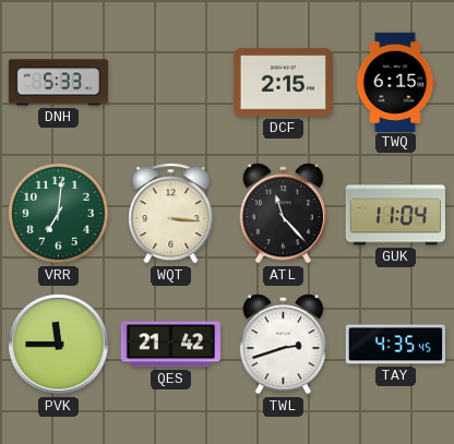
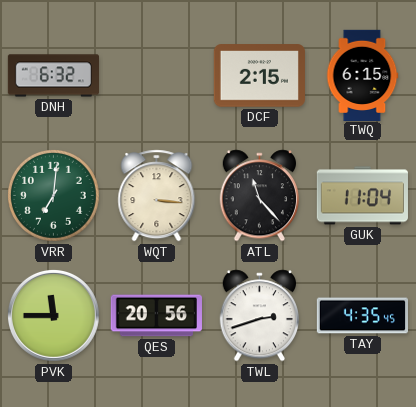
DNH: 5:33 -> 6:32 (53, 76)
QES: 21:42 -> 20:56 (156, 316)
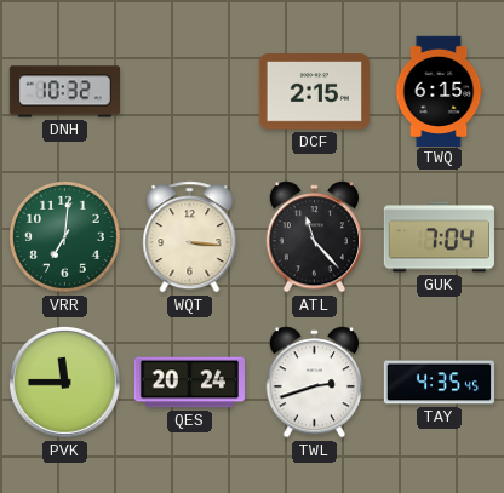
DNH: 6:32 -> 10:32 (64, 92)
GUK: 11:04 -> 7:04 (439, 237)
QES: 20:56 -> 20:24 (189, 383)
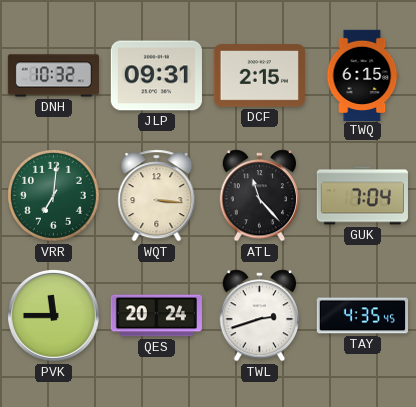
JLP: none -> 09:31 (156, 76)
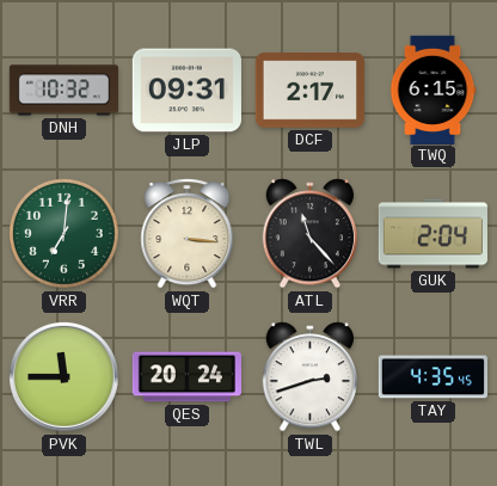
DCF: 2:15 -> 2:17 (309, 91)
GUK: 7:04 -> 2:04 (432, 234)
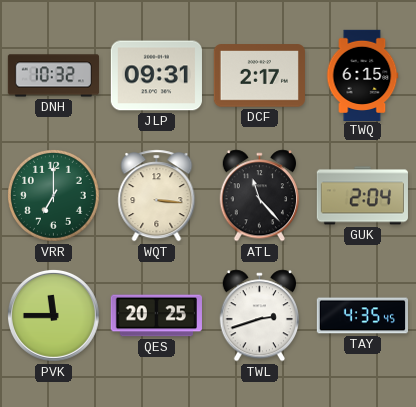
VRR: 7:01 -> 7:00 (54, 196)
QES: 20:24 -> 20:25 (156, 316)
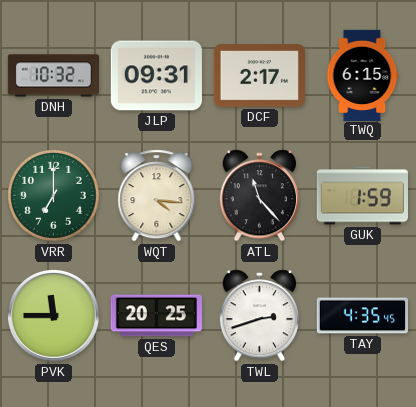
WQT: 3:16 -> 4:16 (157, 196)
GUK: 2:04 -> 1:59 (362, 196)
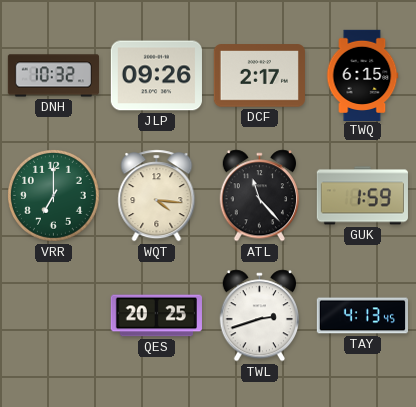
JLP: 09:31 -> 09:26 (156, 76)
PVK: 11:45 -> none (53, 315)
TAY: 4:35 -> 4:13 (362, 316)
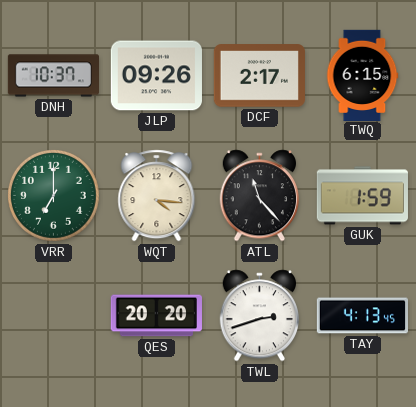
DNH: 10:32 -> 10:37 (53, 76)
QES: 20:25 -> 20:20 (156, 316)
